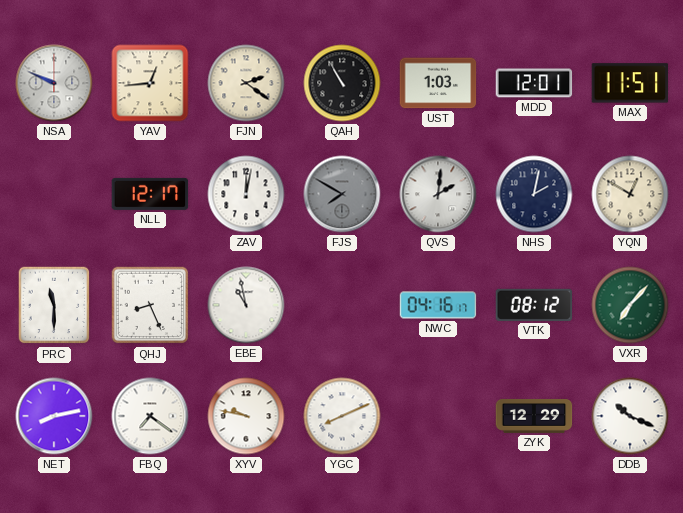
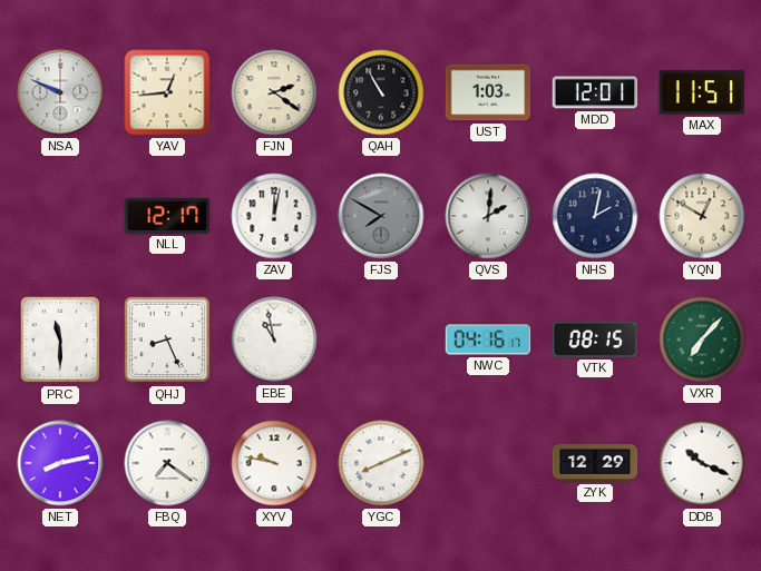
VTK: 08:12 -> 08:15 (595, 339)
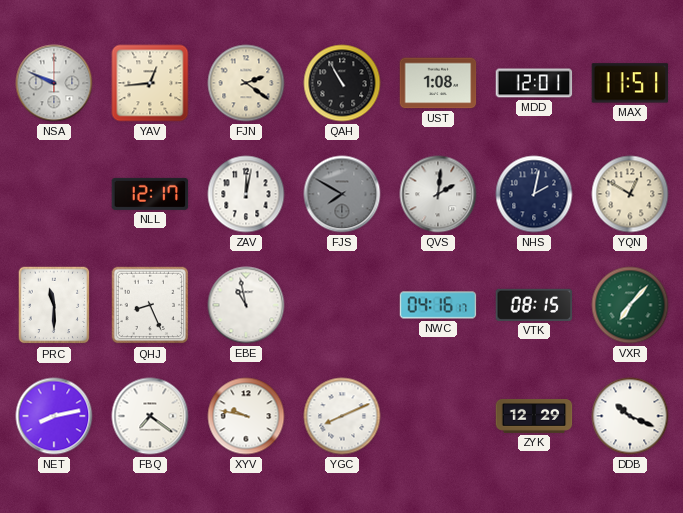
UST: 1:03 -> 1:08 (438, 83)
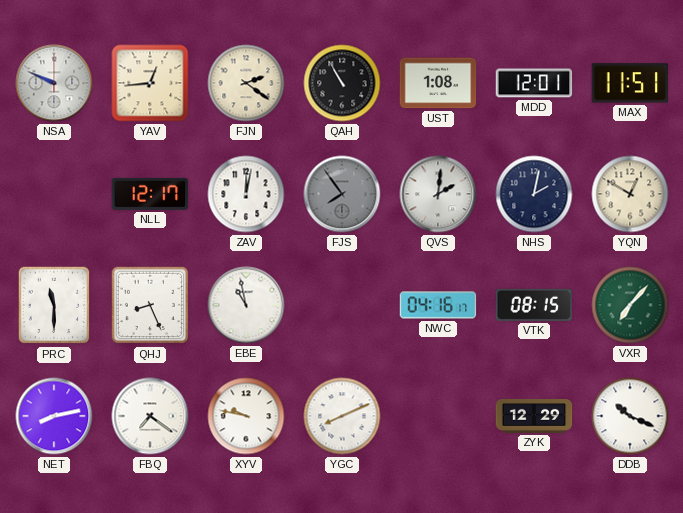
FJS: 7:50 -> 7:54 (342, 194)
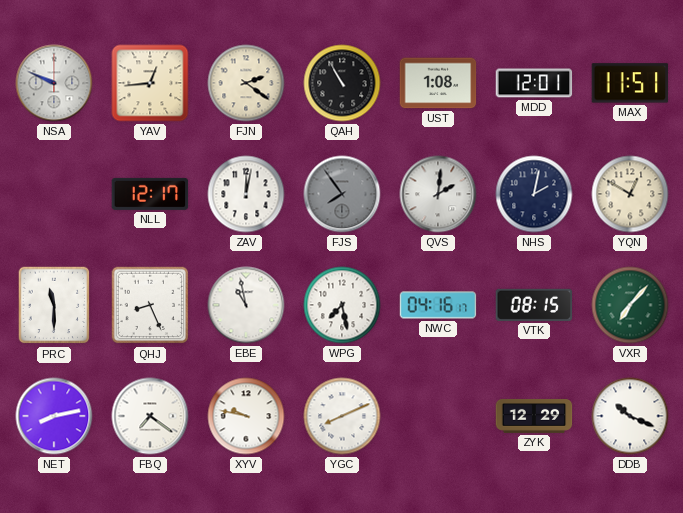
WPG: none -> 7:28 (342, 305)
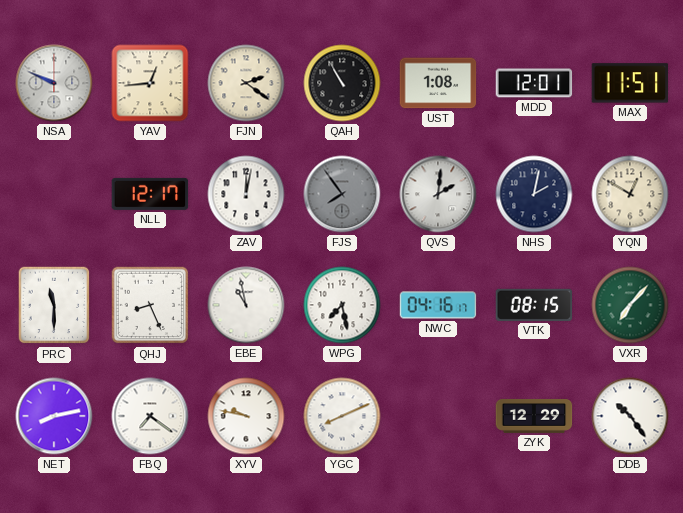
DDB: 10:19 -> 10:24 (630, 416)
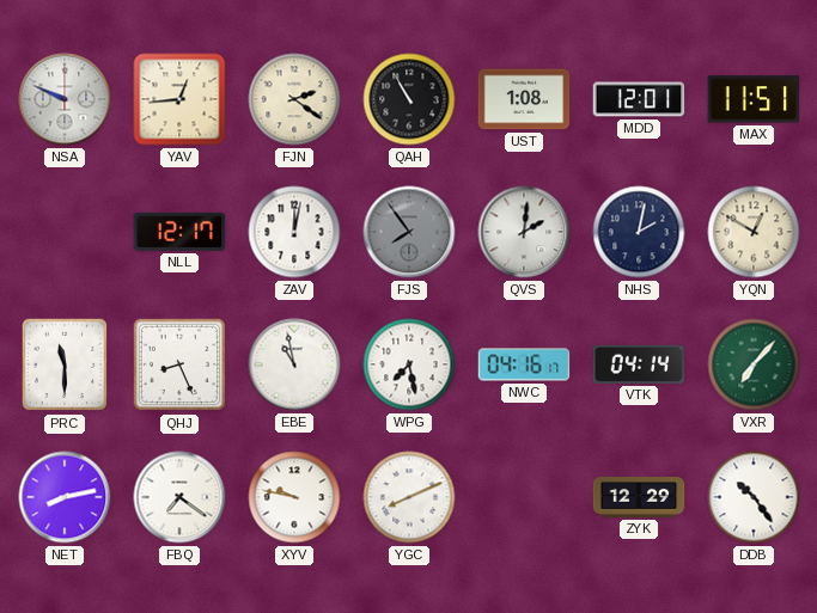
VTK: 08:15 -> 04:14 (639, 364)
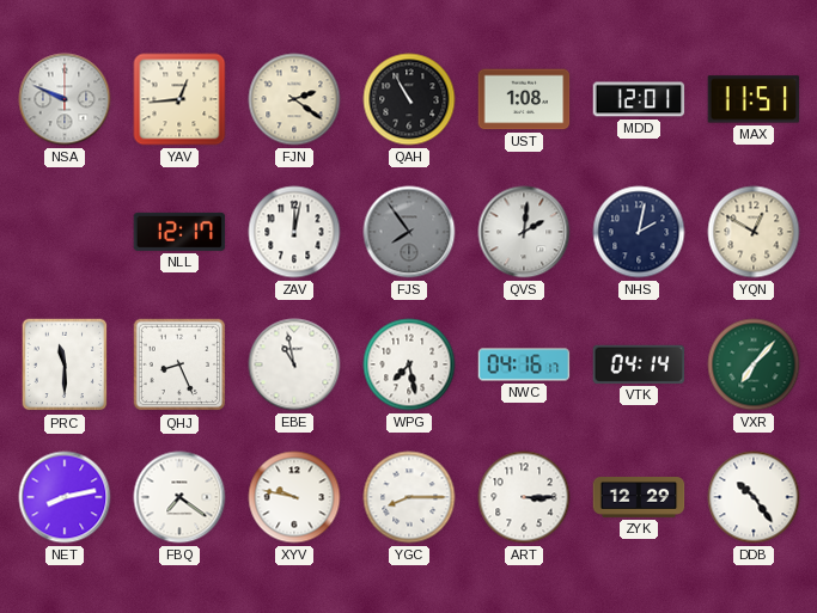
YGC: 8:11 -> 8:15 (409, 497)
ART: none -> 3:15 (524, 497)
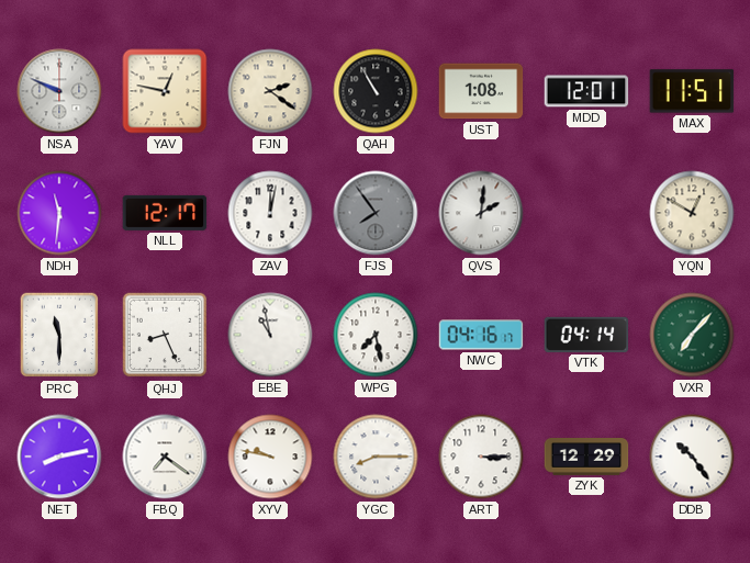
YAV: 12:44 -> 12:47 (165, 91)
NDH: none -> 11:31 (59, 213)
NHS: 2:02 -> none (639, 232)
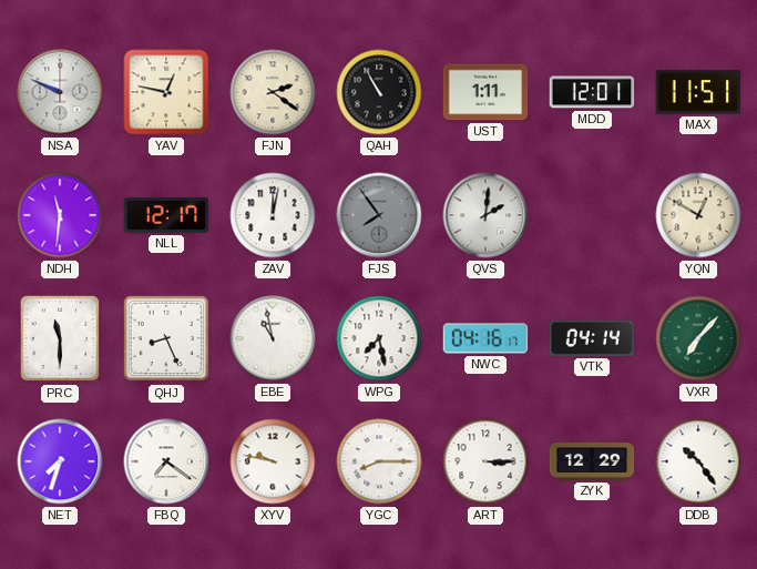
UST: 1:08 -> 1:11 (485, 92)
NET: 8:13 -> 7:33 (60, 461)
